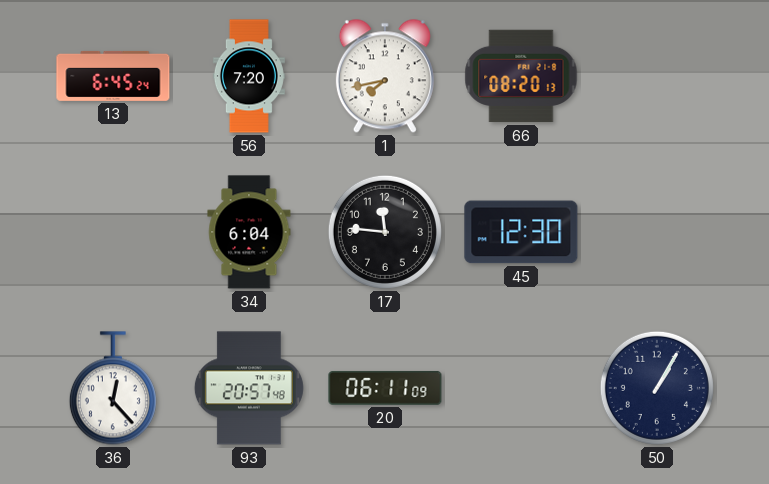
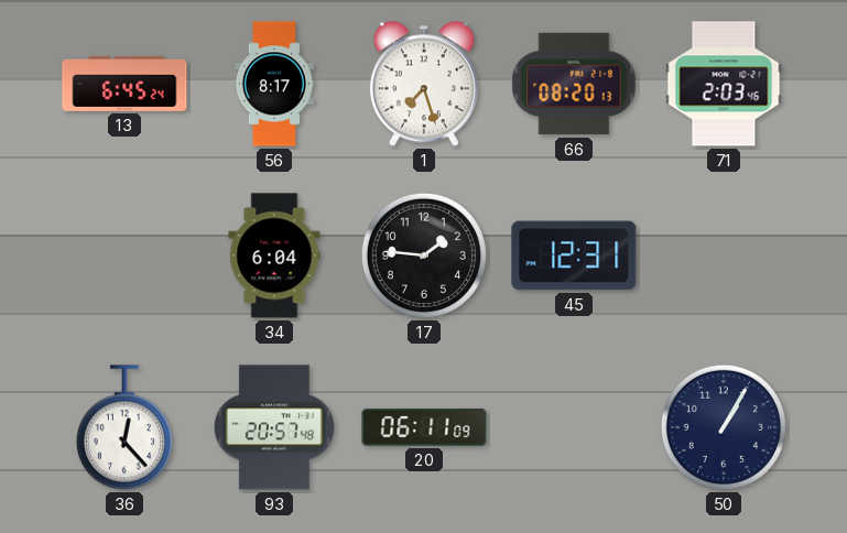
56: 7:20 -> 8:17 (274, 84)
1: 7:43 -> 7:27 (424, 84)
71: none -> 2:03 (724, 84)
17: 11:46 -> 1:46 (424, 255)
45: 12:30 -> 12:31 (574, 255)
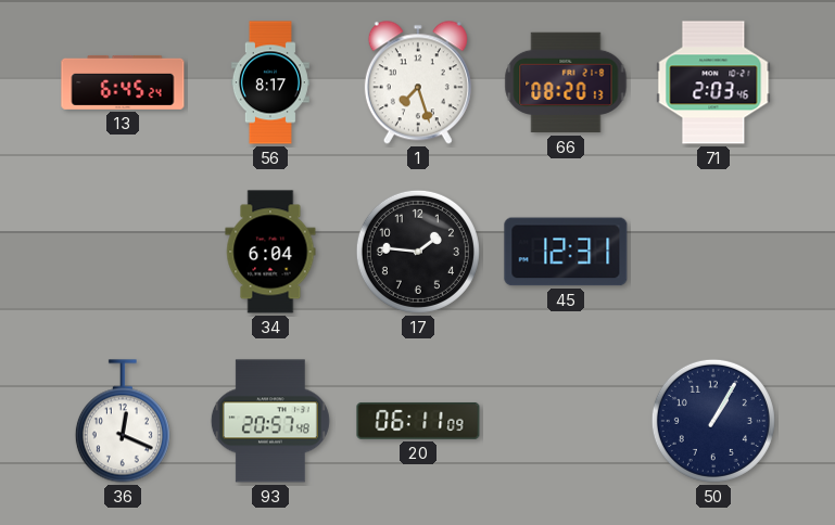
36: 12:23 -> 12:19 (123, 421)
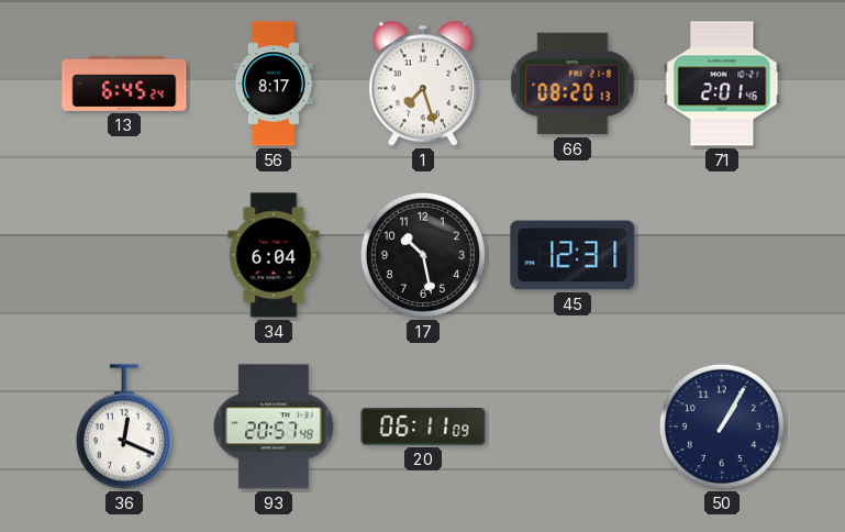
71: 2:03 -> 2:01 (722, 84)
17: 1:46 -> 10:28 (423, 255)
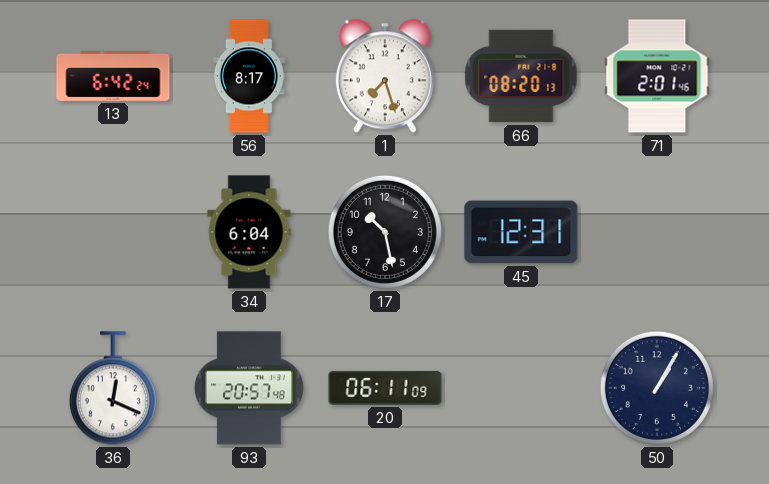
13: 6:45 -> 6:42 (113, 76)
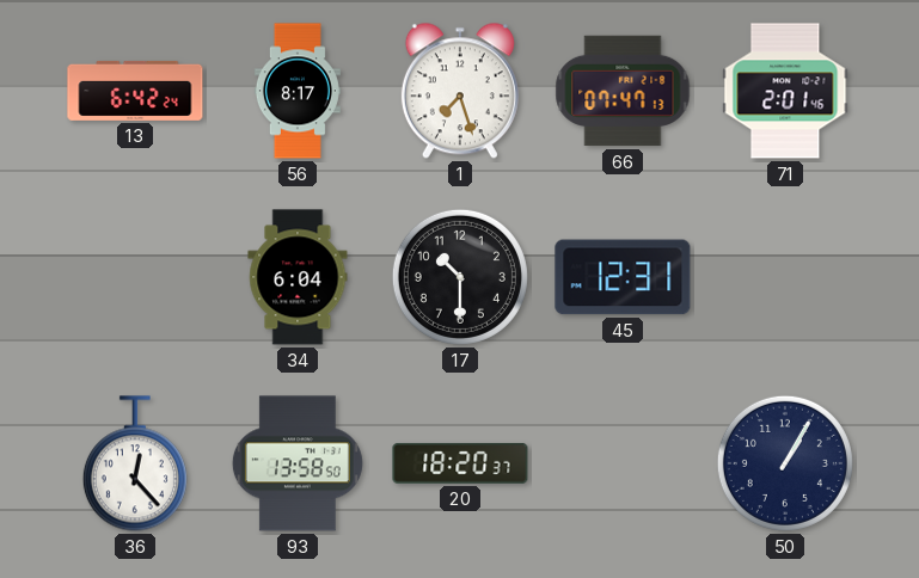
66: 08:20 -> 07:47 (623, 91)
17: 10:28 -> 10:30 (460, 277)
36: 12:19 -> 12:23 (135, 463)
93: 20:57 -> 13:58 (298, 463)
20: 06:11 -> 18:20 (460, 463)
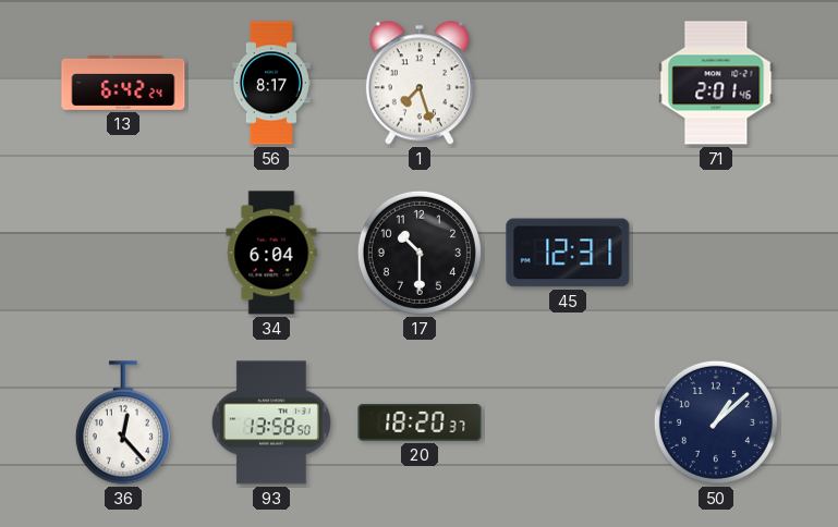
66: 07:47 -> none (623, 91)
50: 1:05 -> 1:08 (716, 422)
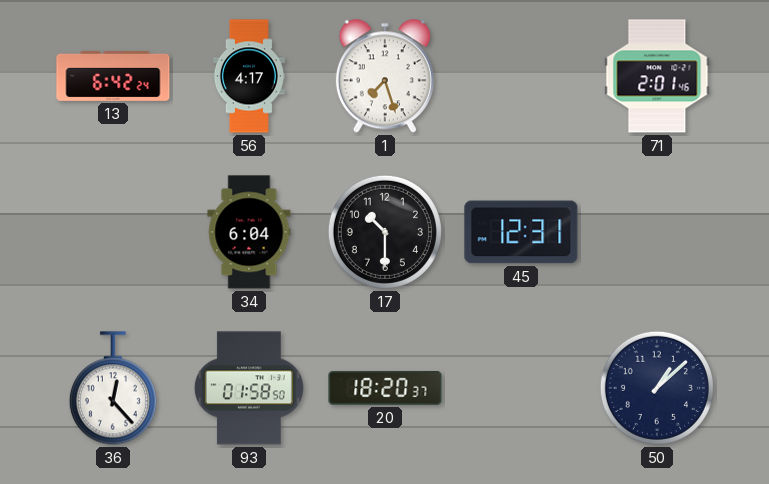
56: 8:17 -> 4:17 (249, 76)
93: 13:58 -> 01:58 (249, 388)
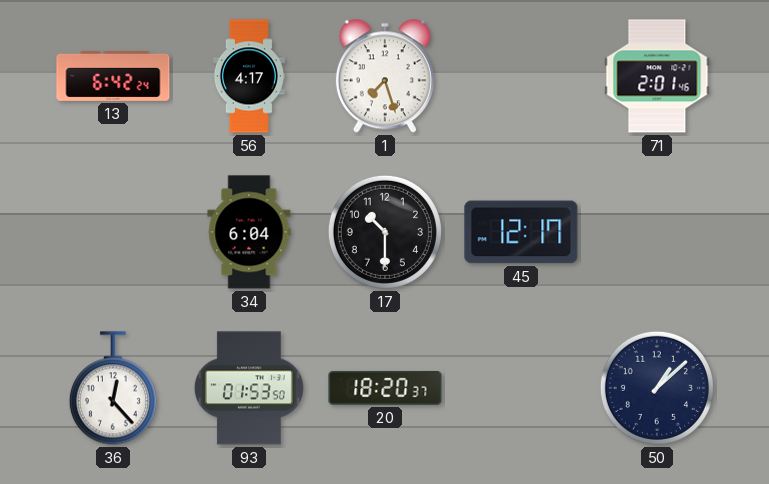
45: 12:31 -> 12:17 (521, 232)
93: 01:58 -> 01:53 (249, 388)
